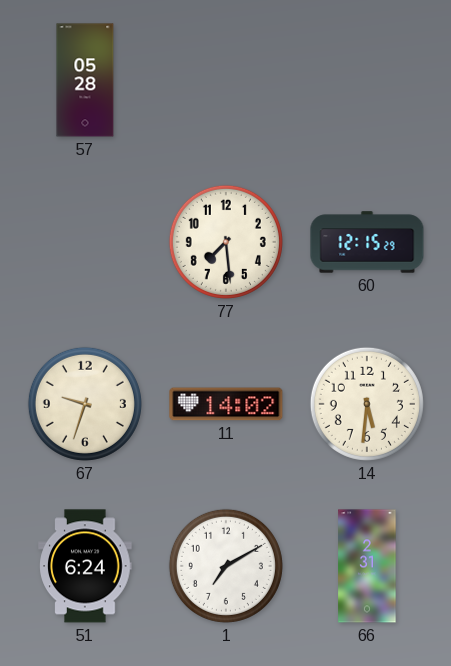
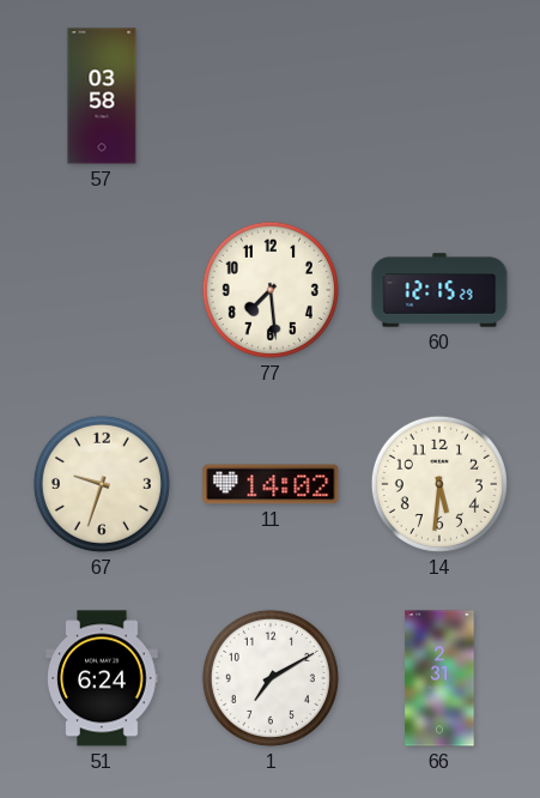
57: 05:28 -> 03:58 (102, 96)
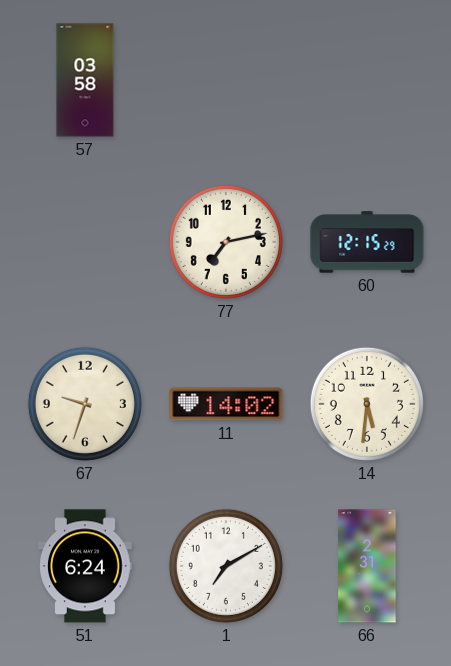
77: 7:29 -> 7:13 (226, 242)
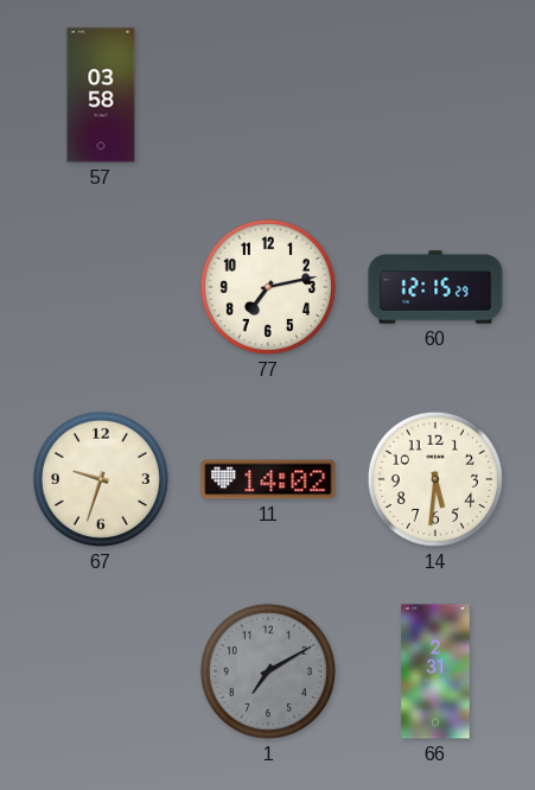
51: 6:24 -> none (85, 566)
1 dial: white -> grey (268, 671)
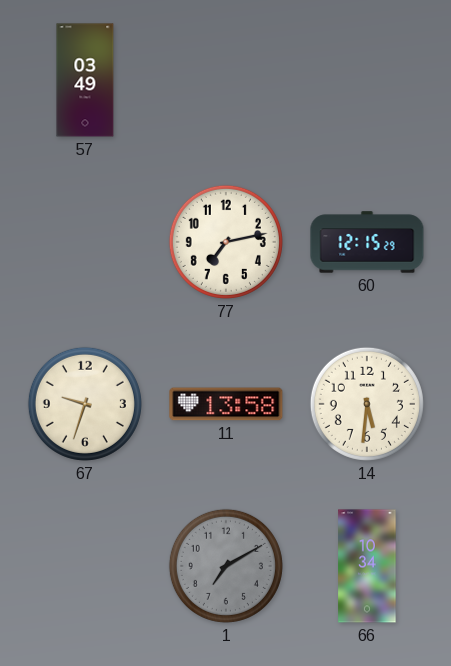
57: 03:58 -> 03:49 (85, 80)
11: 14:02 -> 13:58 (226, 404)
66: 2:31 -> 10:34 (367, 566)
